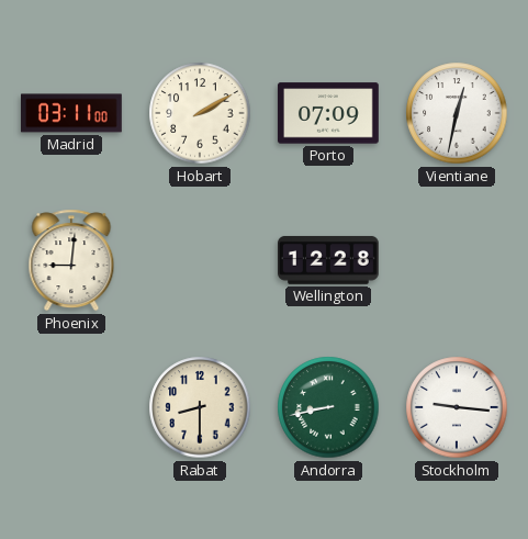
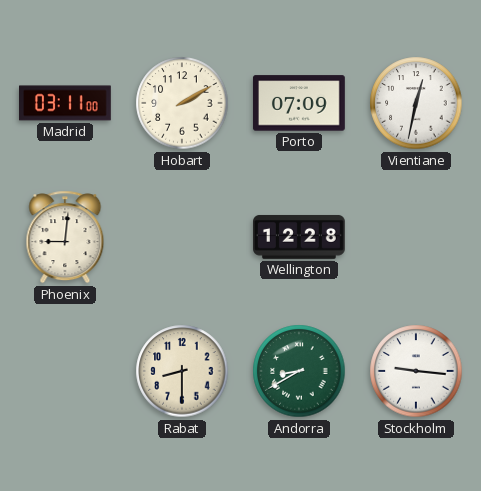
Andorra: 8:43 -> 8:40 (299, 371)
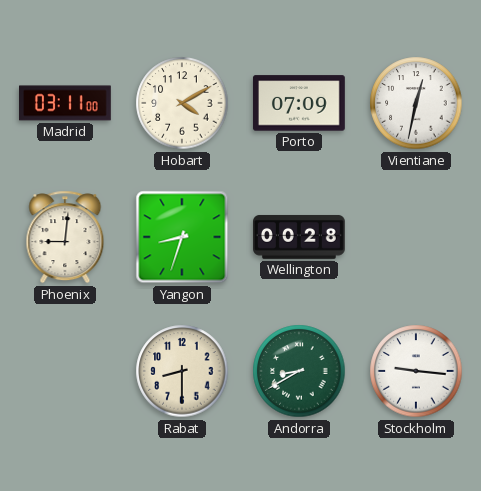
Hobart: 2:10 -> 4:10 (182, 103)
Yangon: none -> 8:33 (182, 237)
Wellington: 12:28 -> 00:28 (300, 237)
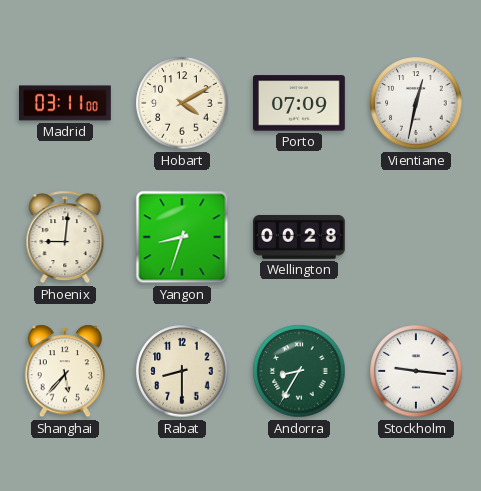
Shanghai: none -> 5:37 (65, 371)
Andorra: 8:40 -> 8:35 (299, 371)
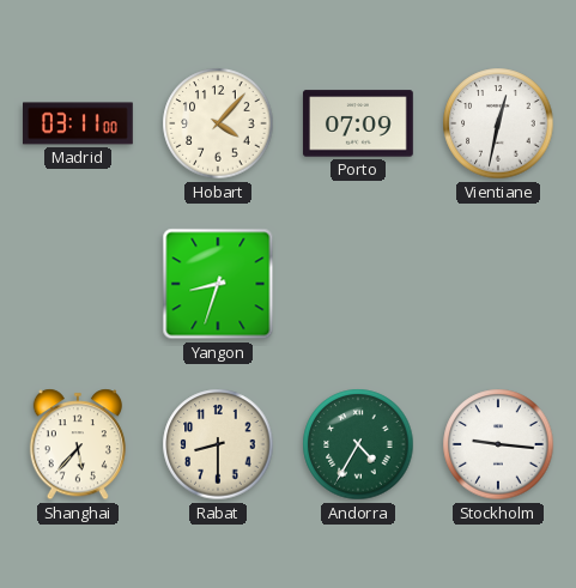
Hobart: 4:10 -> 4:07 (218, 123)
Phoenix: 9:01 -> none (65, 237)
Wellington: 00:28 -> none (300, 237)
Andorra: 8:35 -> 4:35 (358, 444)
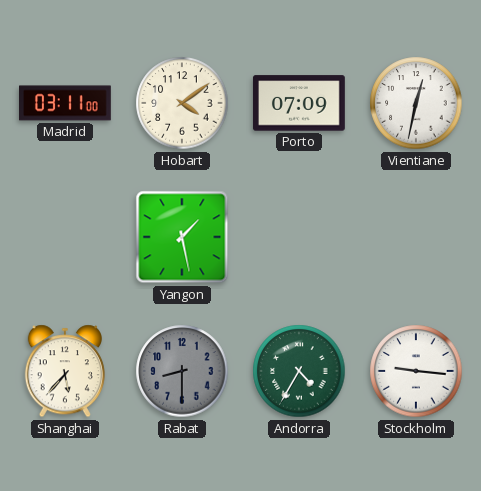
Hobart: 4:07 -> 4:09 (182, 103)
Yangon: 8:33 -> 1:28 (182, 237)
Rabat dial: cream -> grey (182, 371)
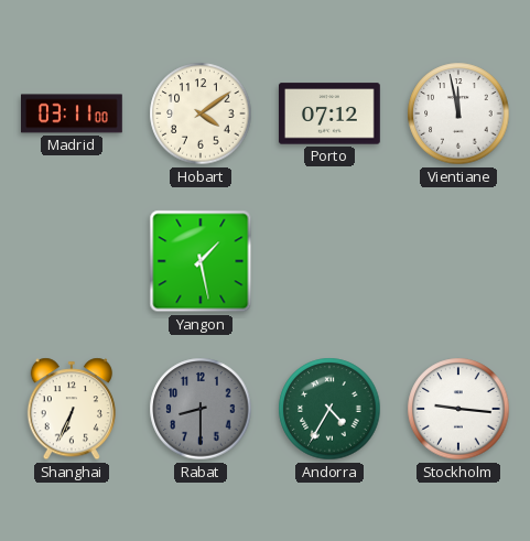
Porto: 07:09 -> 07:12 (329, 113)
Vientiane: 12:32 -> 11:58 (458, 113)
Shanghai: 5:37 -> 6:34 (72, 409)
